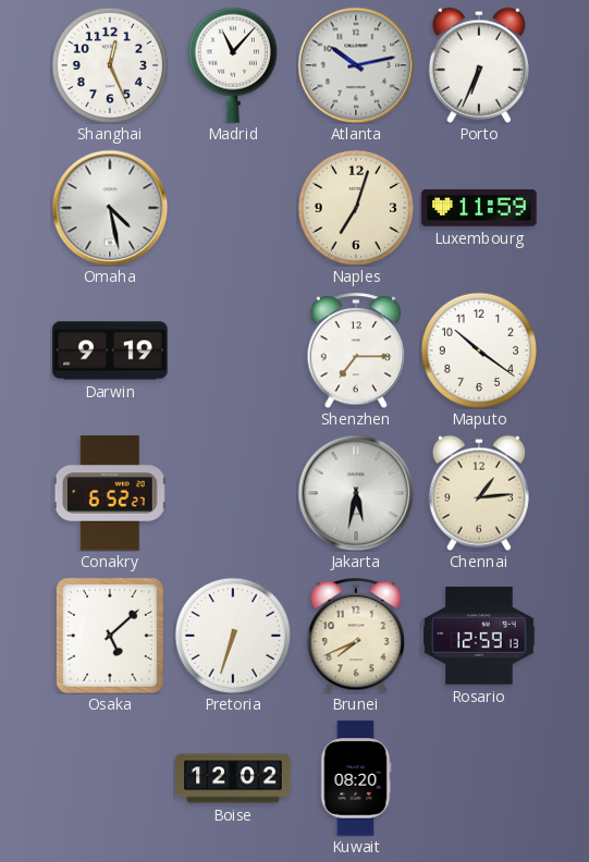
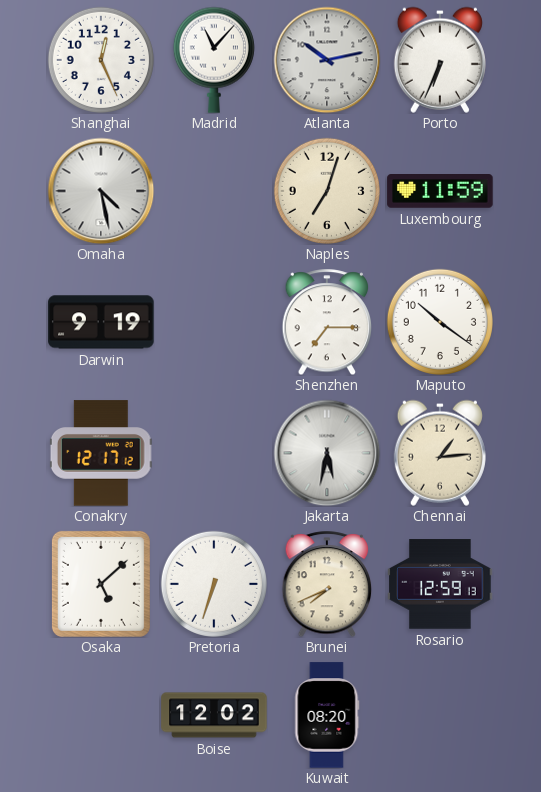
Conakry: 6:52 -> 12:17 (101, 453)
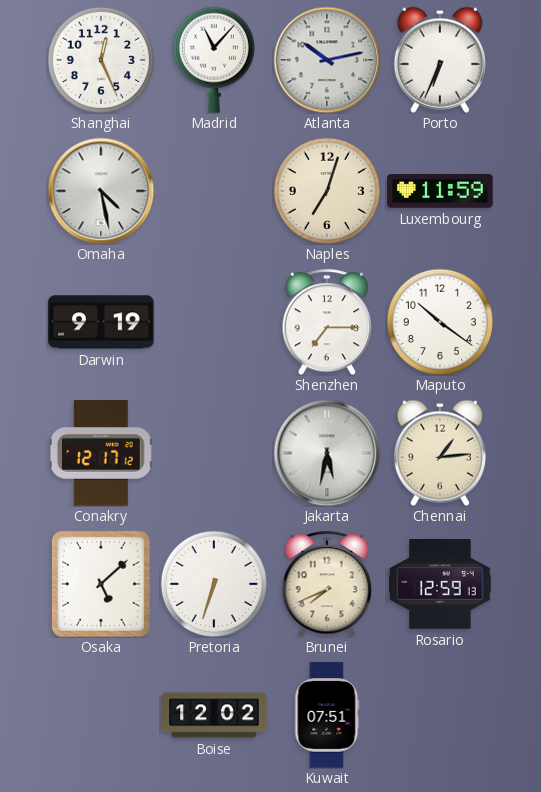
Kuwait: 08:20 -> 07:51 (327, 715)
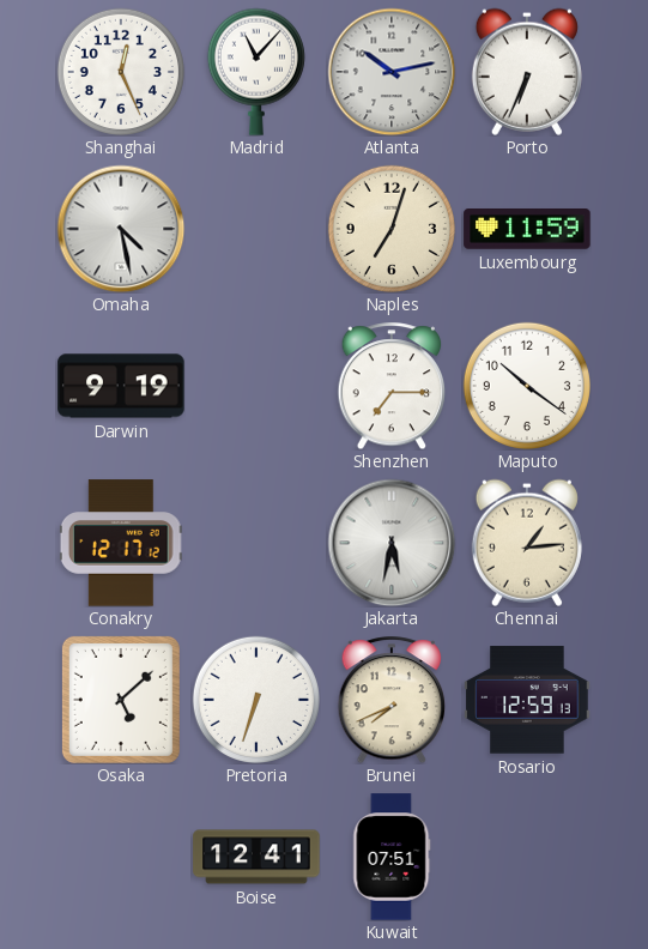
Boise: 12:02 -> 12:41 (256, 857)
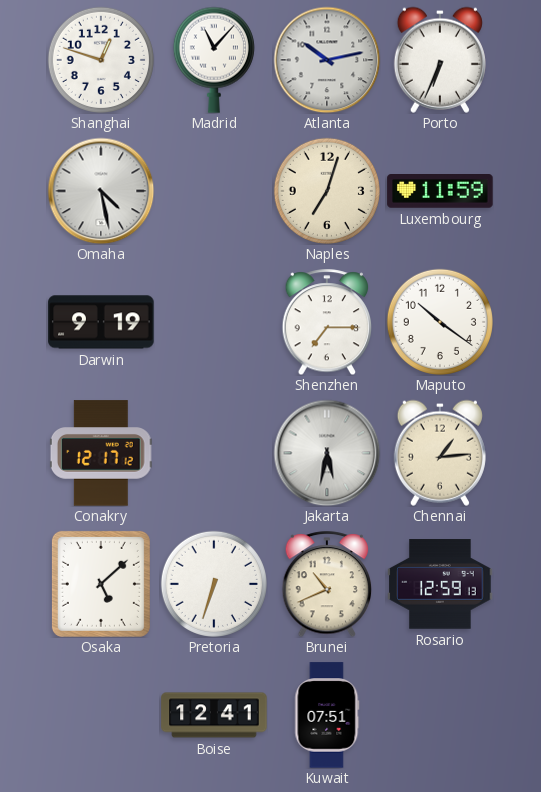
Shanghai: 12:26 -> 12:48 (101, 60)
Brunei: 7:41 -> 10:41 (327, 584)
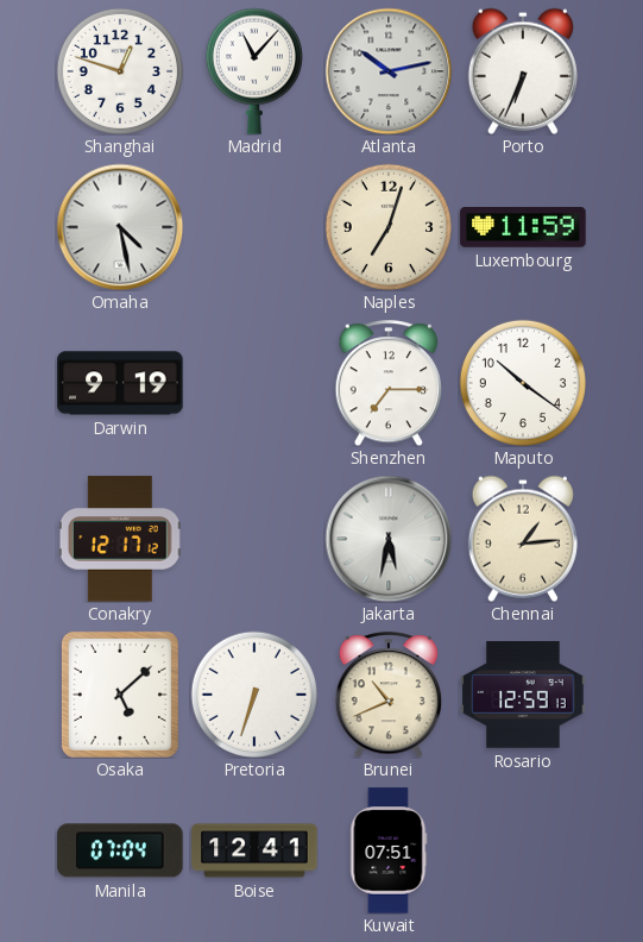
Manila: none -> 07:04 (120, 850)
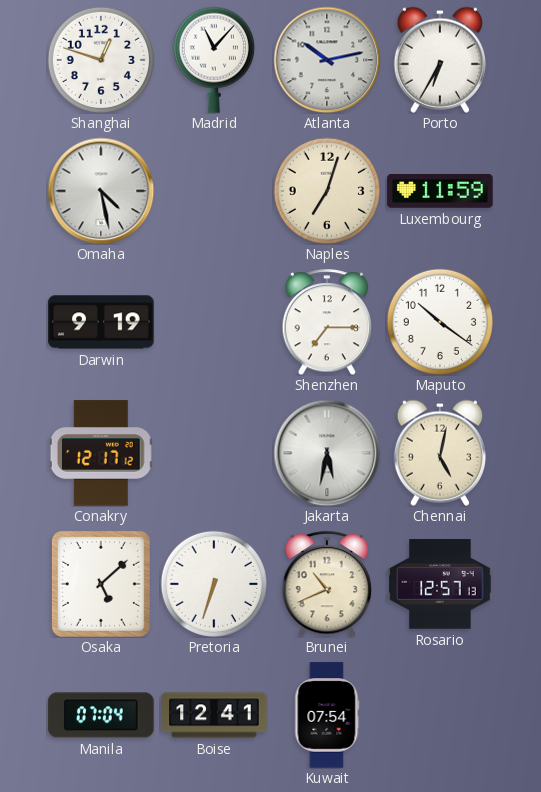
Porto: 6:34 -> 6:35 (440, 60)
Chennai: 1:14 -> 5:02 (440, 453)
Rosario: 12:59 -> 12:57 (440, 584)
Kuwait: 07:51 -> 07:54 (327, 715)
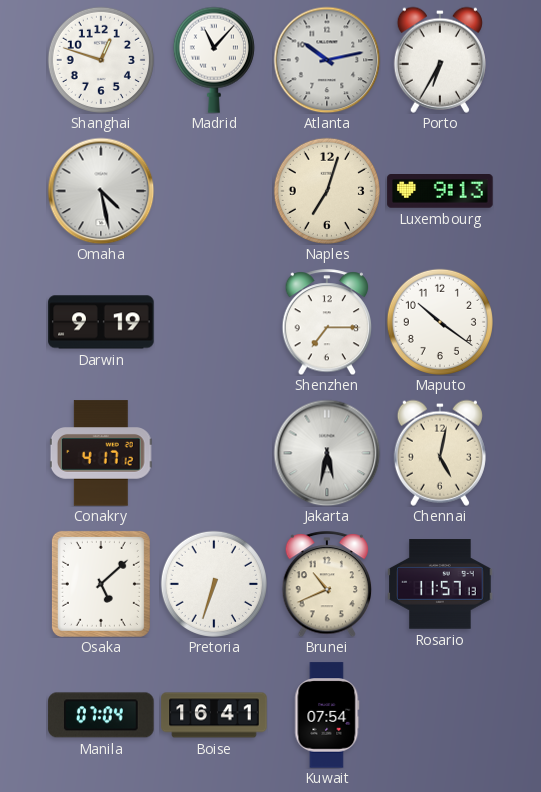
Luxembourg: 11:59 -> 9:13 (440, 191)
Conakry: 12:17 -> 4:17 (101, 453)
Rosario: 12:57 -> 11:57 (440, 584)
Boise: 12:41 -> 16:41 (214, 715)
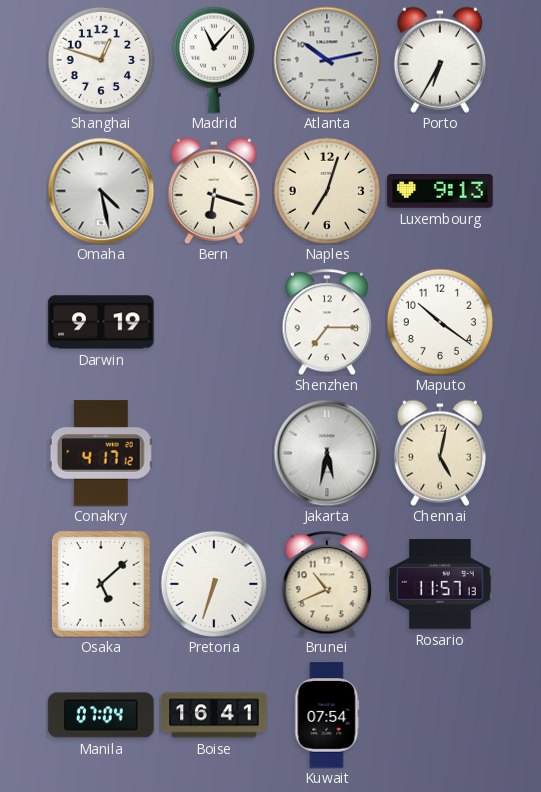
Bern: none -> 6:18 (214, 191)
